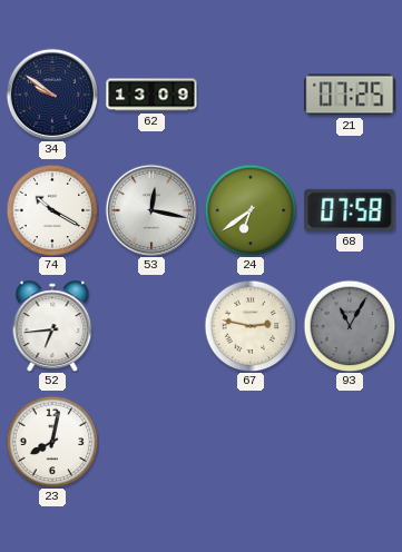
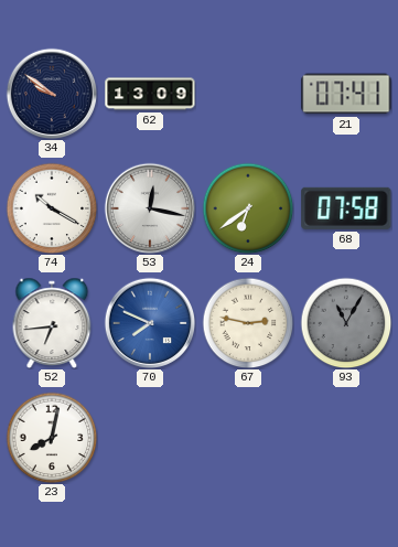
21: 07:25 -> 07:41 (346, 94)
70: none -> 7:49 (150, 323)
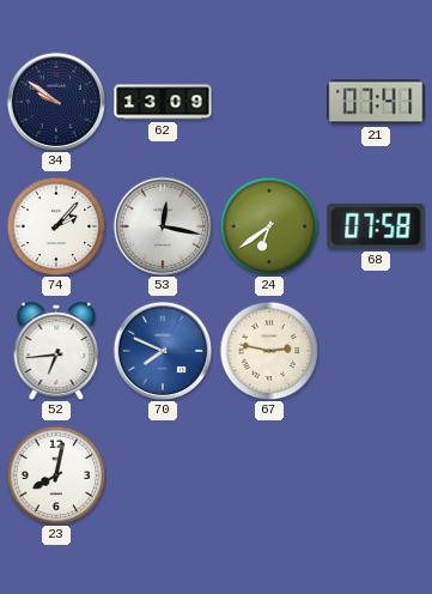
74: 10:20 -> 2:07 (56, 226)
93: 11:05 -> none (346, 323)
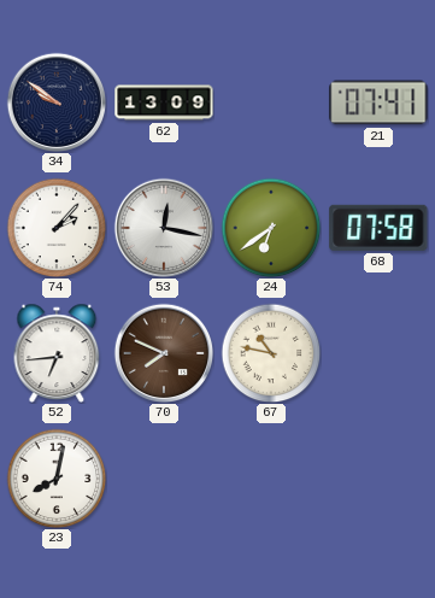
70 dial: blue -> brown (164, 353)
67: 2:47 -> 10:47 (271, 353)
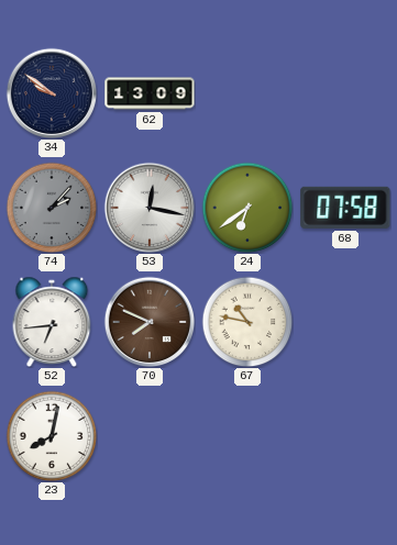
21: 07:41 -> none (378, 102)
74 dial: white -> grey (52, 208)
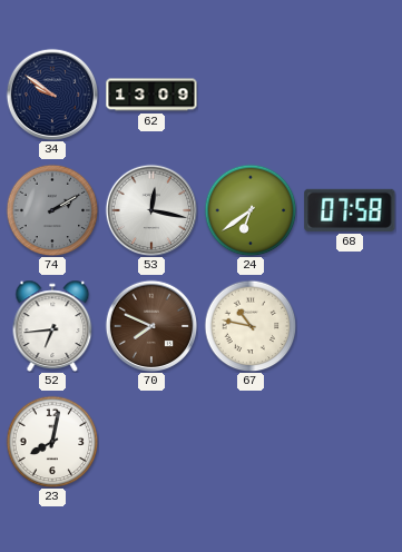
74: 2:07 -> 2:10 (52, 210)
